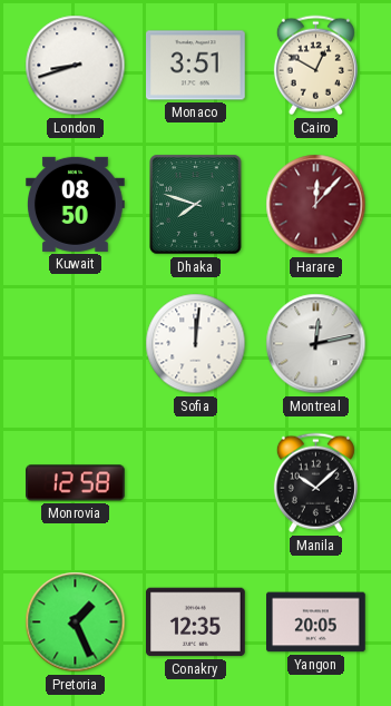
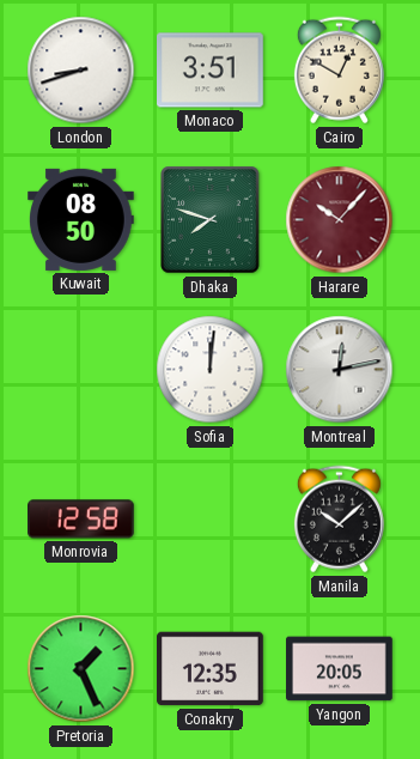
Harare: 12:07 -> 10:07 (340, 220)
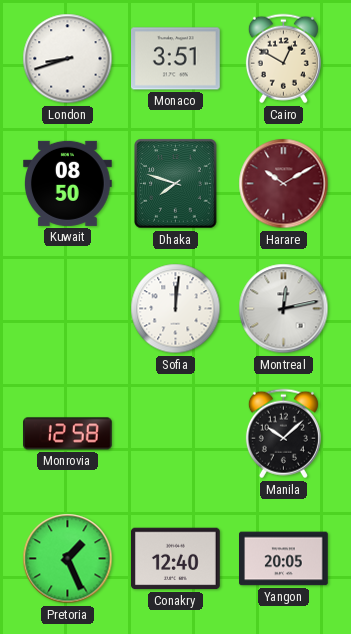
Harare: 10:07 -> 10:10 (284, 184)
Conakry: 12:35 -> 12:40 (176, 559)
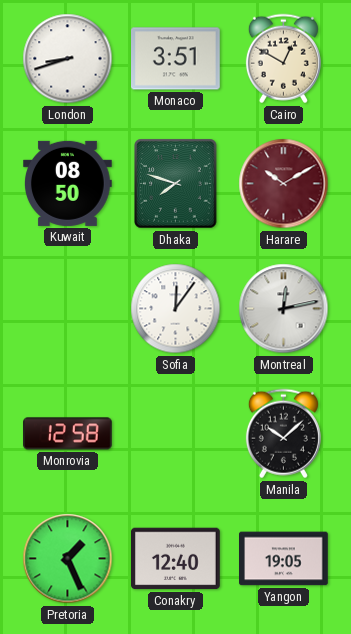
Sofia: 12:01 -> 12:06 (176, 309)
Yangon: 20:05 -> 19:05 (284, 559)
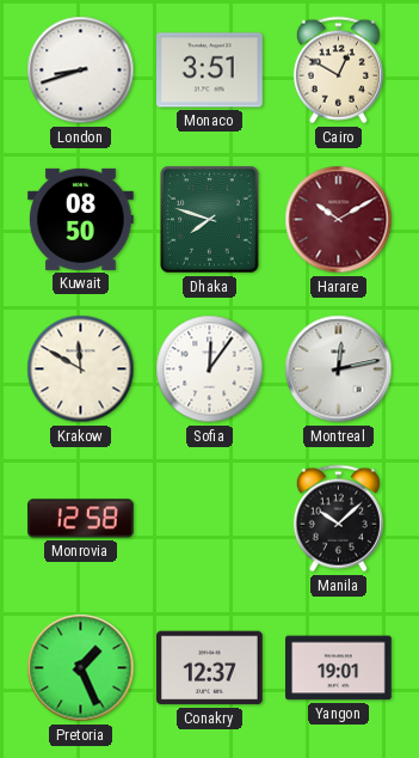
Krakow: none -> 11:50 (81, 369)
Conakry: 12:40 -> 12:37 (210, 668)
Yangon: 19:05 -> 19:01 (339, 668)
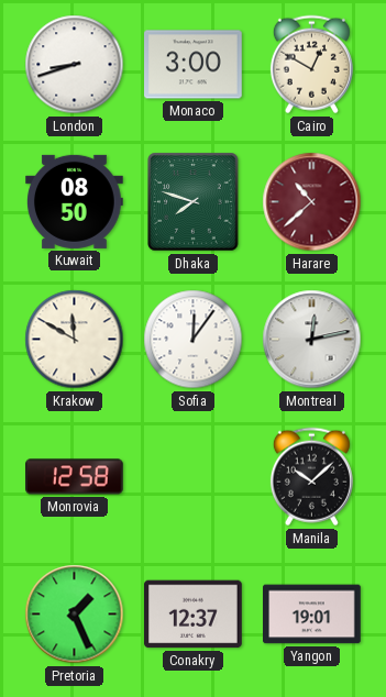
Monaco: 3:51 -> 3:00 (194, 65)
Harare: 10:10 -> 10:38 (312, 202)
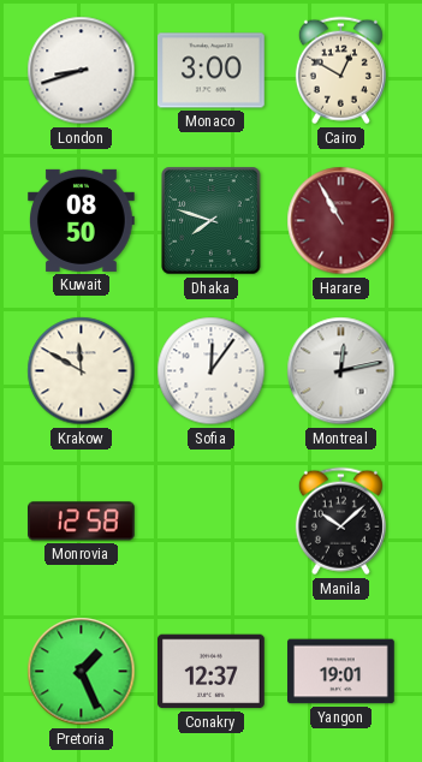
Harare: 10:38 -> 10:55 (341, 221)
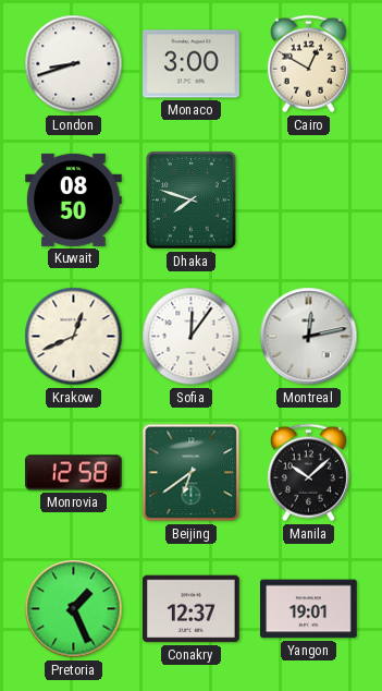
Harare: 10:55 -> none (341, 221)
Krakow: 11:50 -> 12:41 (74, 337)
Beijing: none -> 6:39 (192, 473)
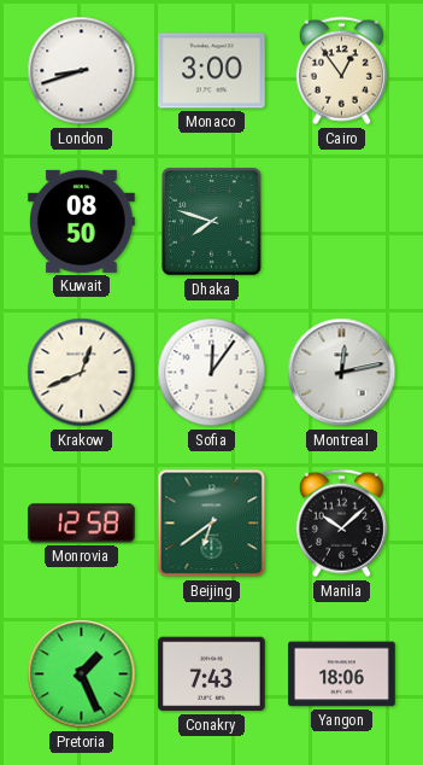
Cairo: 12:50 -> 12:54 (341, 71)
Conakry: 12:37 -> 7:43 (212, 675)
Yangon: 19:01 -> 18:06 (342, 675)
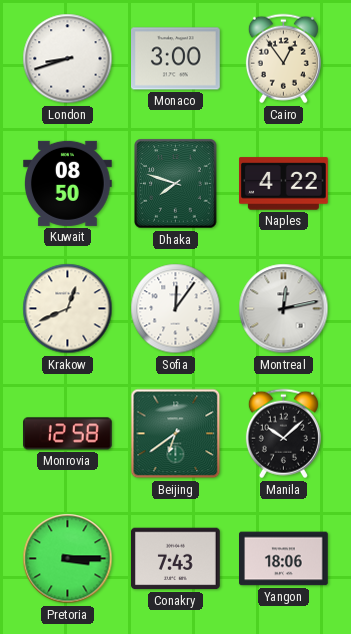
Naples: none -> 4:22 (284, 184)
Pretoria: 1:26 -> 3:15 (68, 559)
